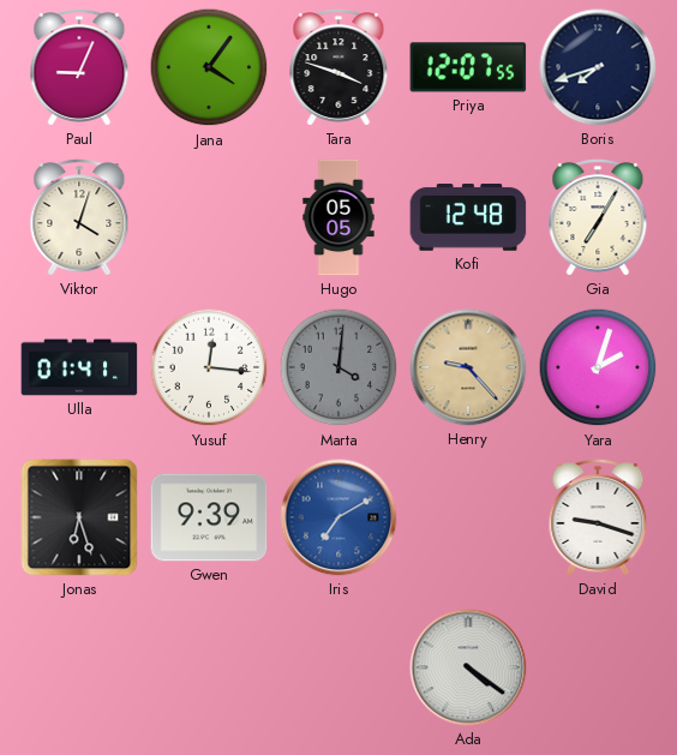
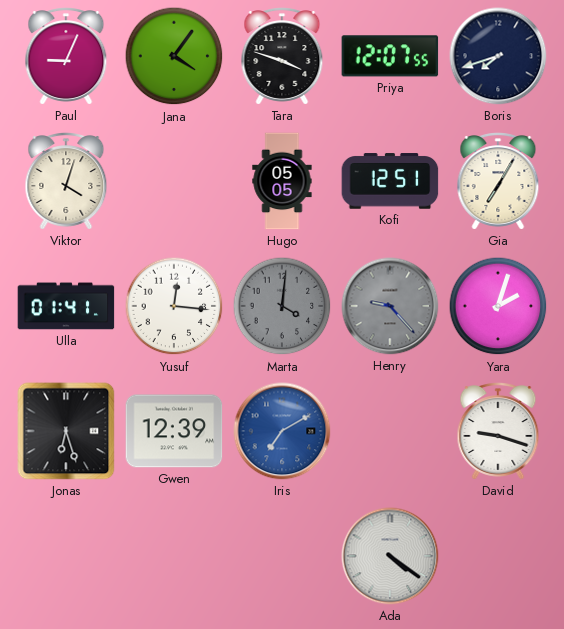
Kofi: 12:48 -> 12:51 (390, 181)
Henry dial: champagne -> grey (390, 306)
Gwen: 9:39 -> 12:39 (174, 431)
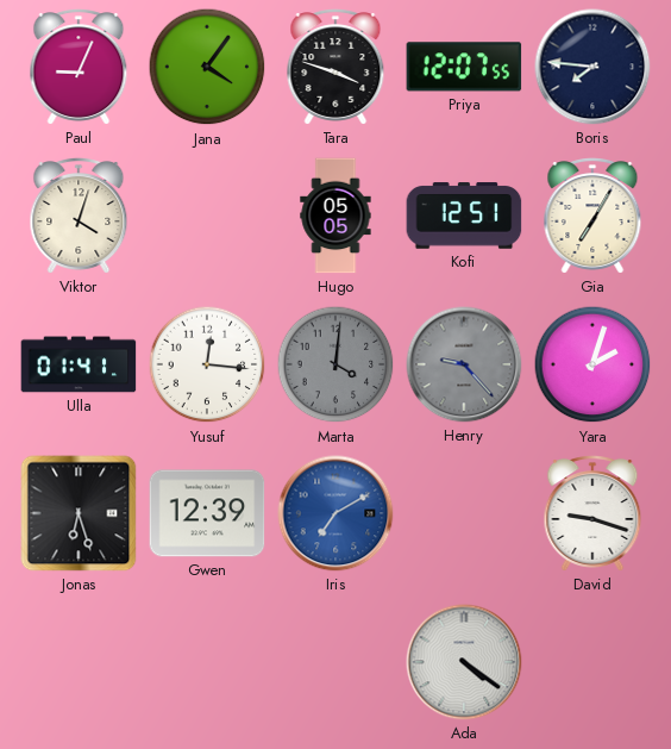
Boris: 7:42 -> 7:46 (592, 67)
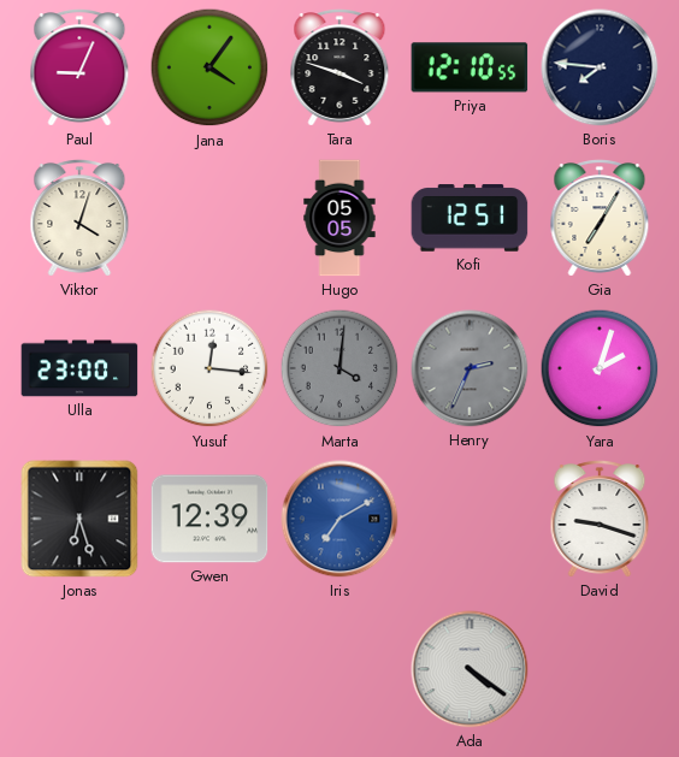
Priya: 12:07 -> 12:10 (470, 67)
Ulla: 01:41 -> 23:00 (79, 368)
Henry: 9:23 -> 2:34 (470, 368)
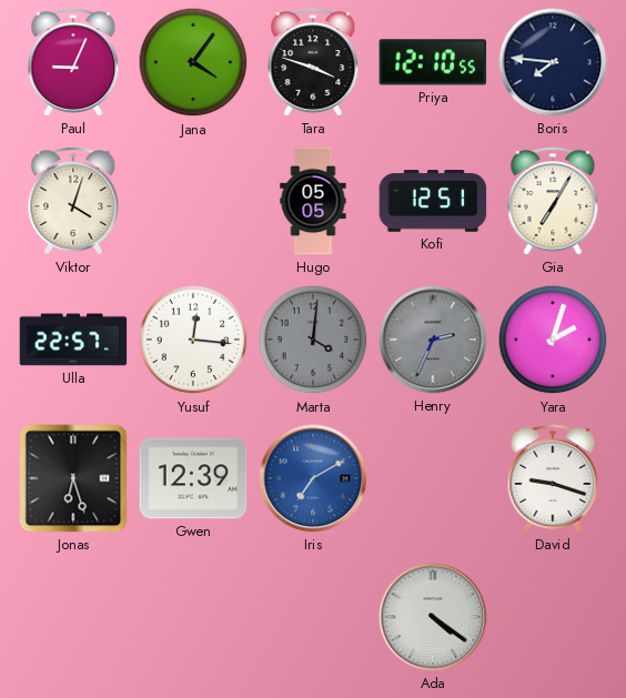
Ulla: 23:00 -> 22:57 (73, 340)
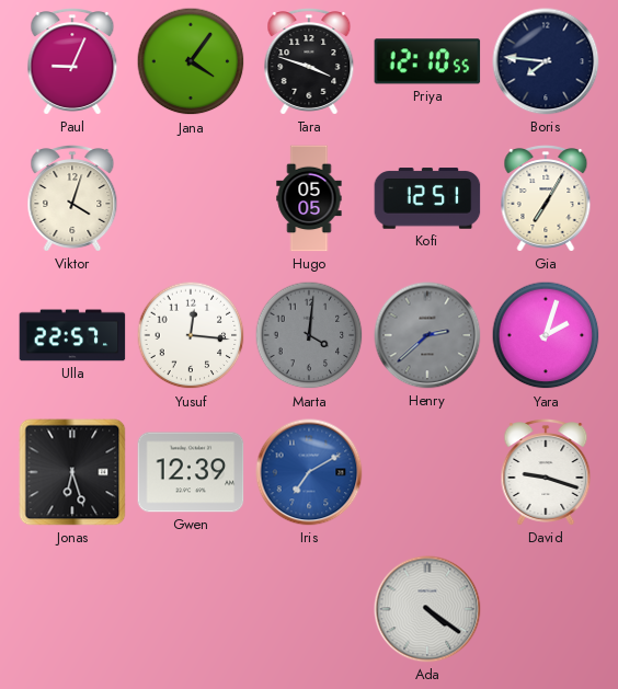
Henry: 2:34 -> 2:38 (427, 335)
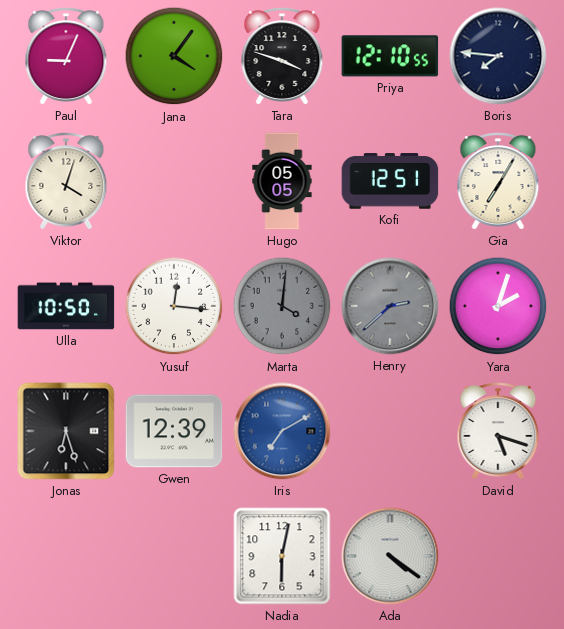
Ulla: 22:57 -> 10:50 (66, 306)
David: 9:18 -> 5:18 (498, 431)
Nadia: none -> 6:02 (282, 556)
